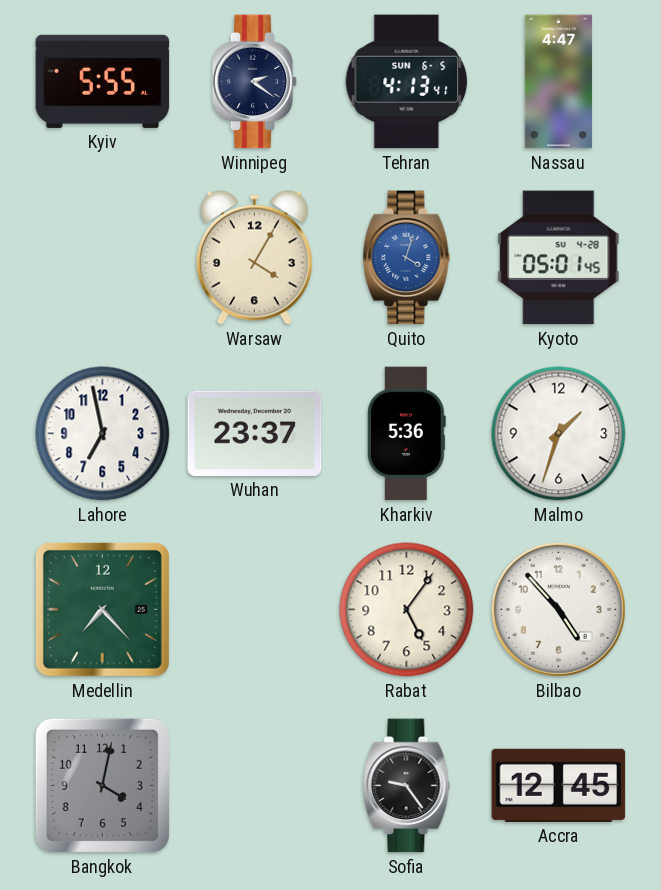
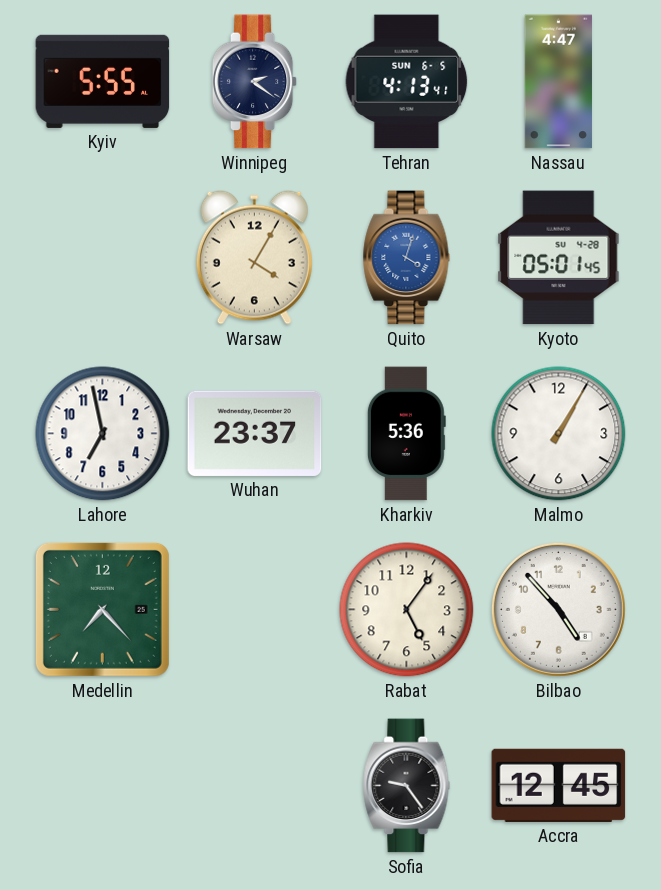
Malmo: 1:33 -> 1:05 (559, 434)
Bangkok: 4:02 -> none (102, 785)
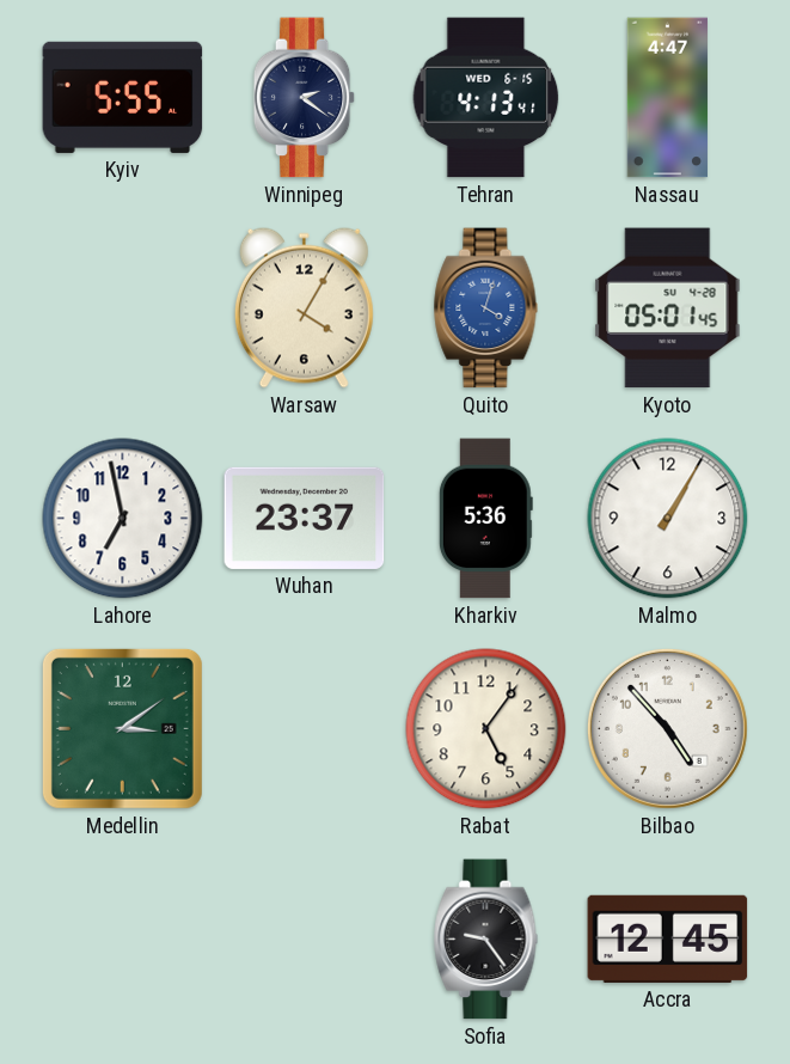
Tehran date: SUN 6-5 -> WED 6-15 (486, 98)
Medellin: 7:23 -> 3:09 (122, 728)
